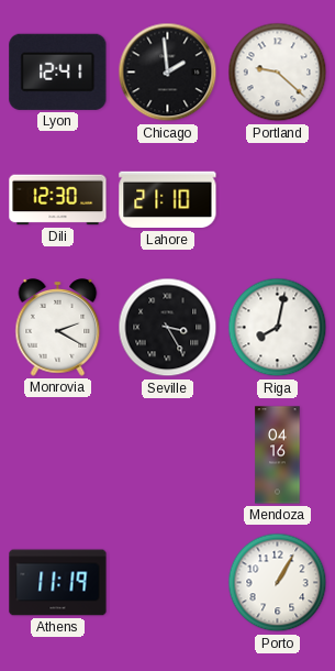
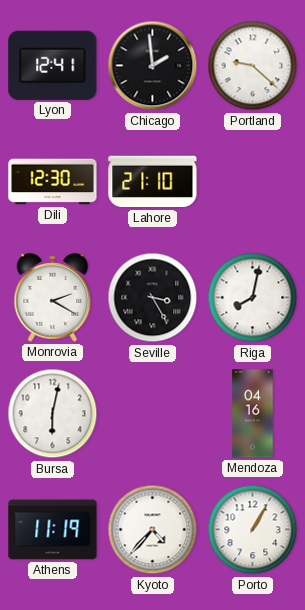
Bursa: none -> 6:02 (53, 414)
Kyoto: none -> 4:37 (153, 530)
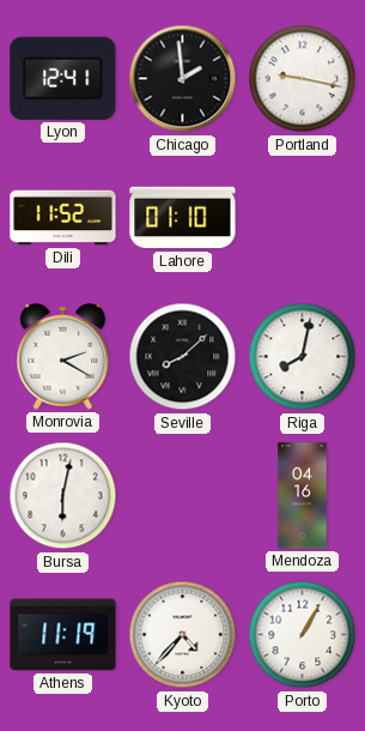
Portland: 9:22 -> 9:17 (303, 79)
Dili: 12:30 -> 11:52 (63, 218)
Lahore: 21:10 -> 01:10 (183, 218)
Seville: 3:25 -> 8:08 (183, 357)
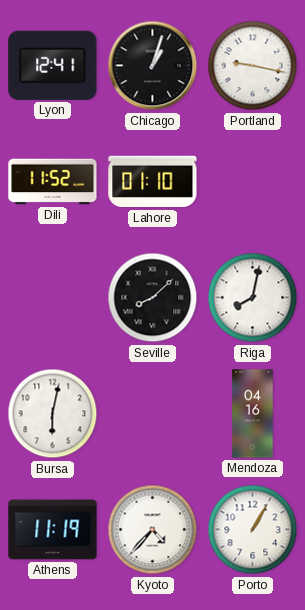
Chicago: 1:59 -> 1:03 (153, 66)
Monrovia: 2:20 -> none (63, 357)
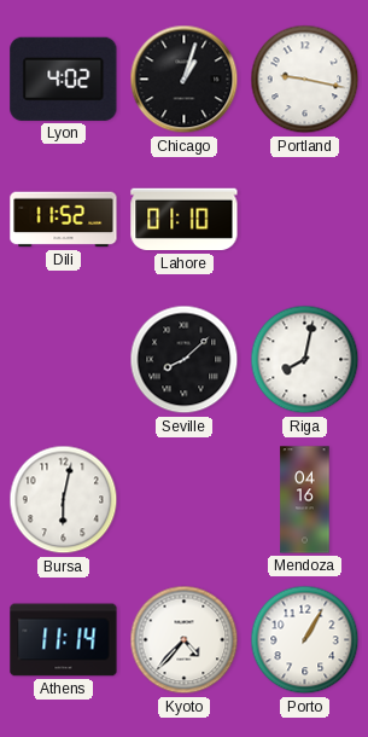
Lyon: 12:41 -> 4:02 (64, 79)
Athens: 11:19 -> 11:14 (64, 640)
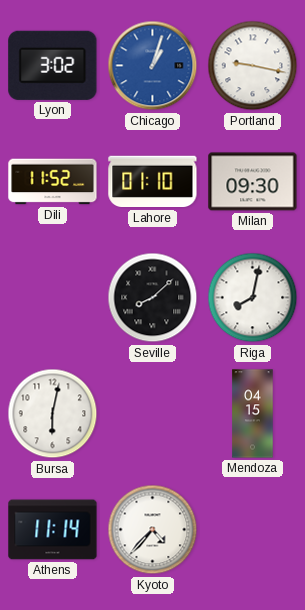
Lyon: 4:02 -> 3:02 (53, 65)
Chicago dial: black -> blue (153, 66)
Milan: none -> 09:30 (253, 182)
Mendoza: 04:16 -> 04:15 (253, 414)
Porto: 1:05 -> none (305, 640)
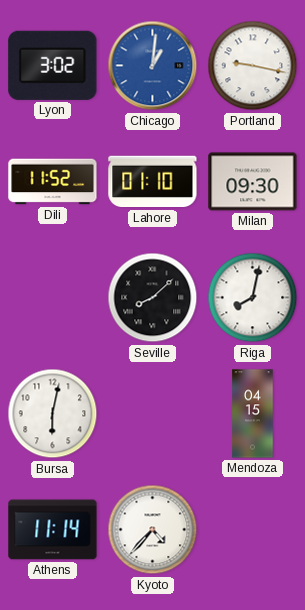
Chicago: 1:03 -> 1:01 (153, 66)
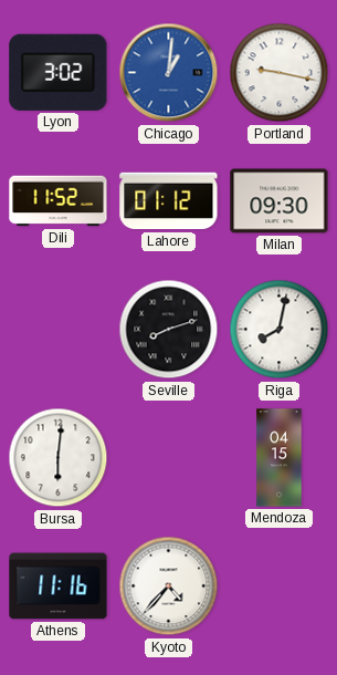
Lahore: 01:10 -> 01:12 (169, 201)
Seville: 8:08 -> 8:12 (169, 330)
Bursa: 6:02 -> 6:01 (59, 458)
Athens: 11:14 -> 11:16 (59, 586)
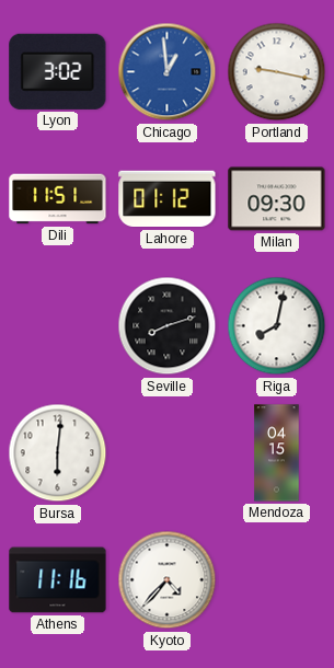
Chicago: 1:01 -> 12:59 (168, 72)
Dili: 11:52 -> 11:51 (58, 199)
